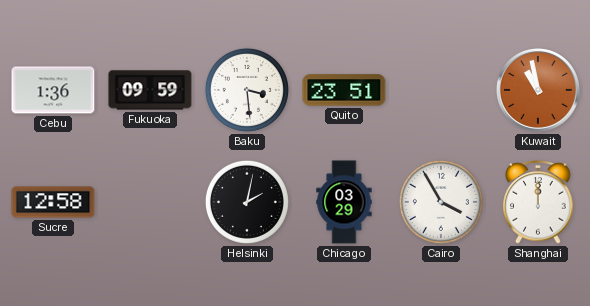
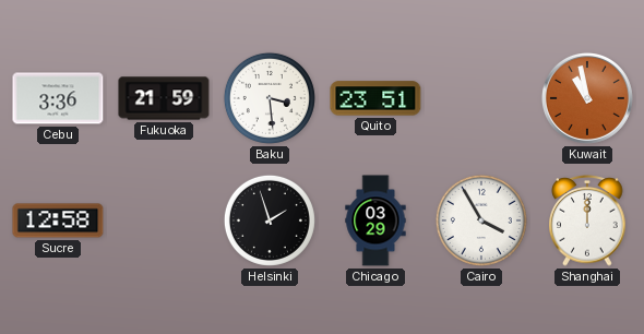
Cebu: 1:36 -> 3:36 (58, 98)
Fukuoka: 09:59 -> 21:59 (164, 98)
Helsinki: 2:02 -> 1:57 (270, 220)
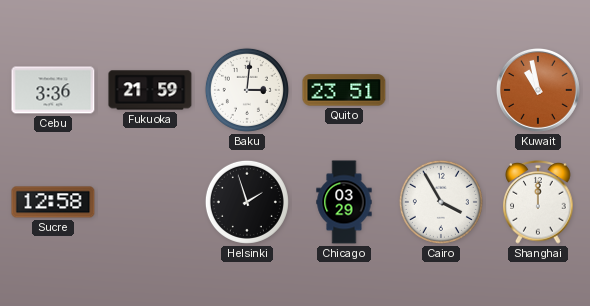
Baku: 3:29 -> 3:01 (247, 90)
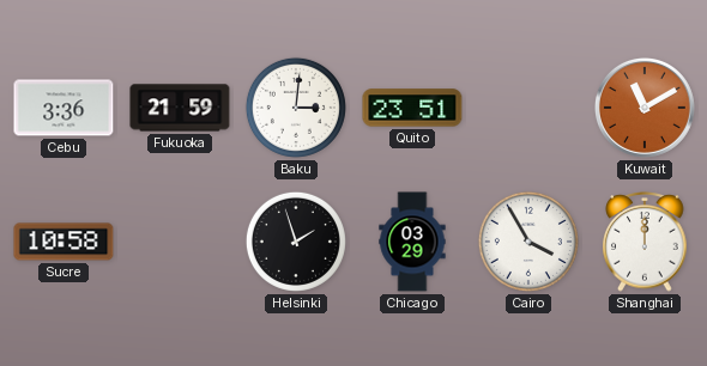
Kuwait: 10:58 -> 11:10 (645, 108)
Sucre: 12:58 -> 10:58 (64, 242)
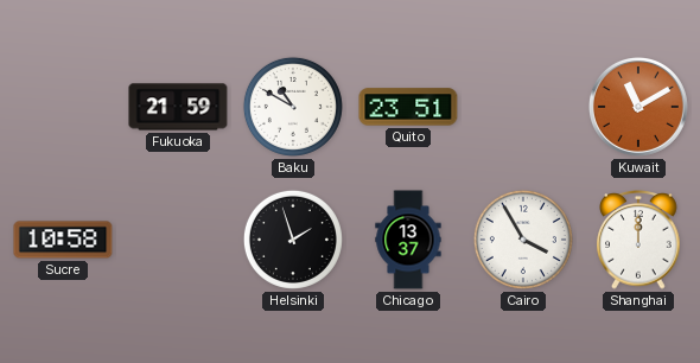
Cebu: 3:36 -> none (64, 108)
Baku: 3:01 -> 10:50 (293, 107)
Chicago: 03:29 -> 13:37 (408, 240)
